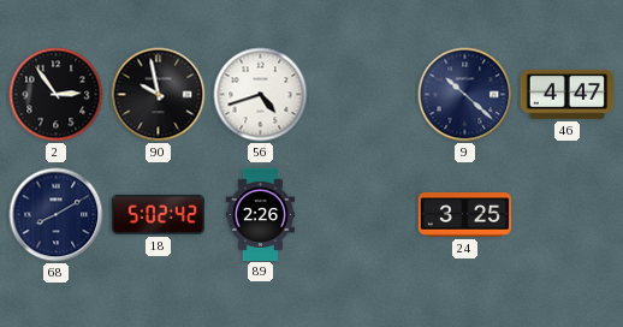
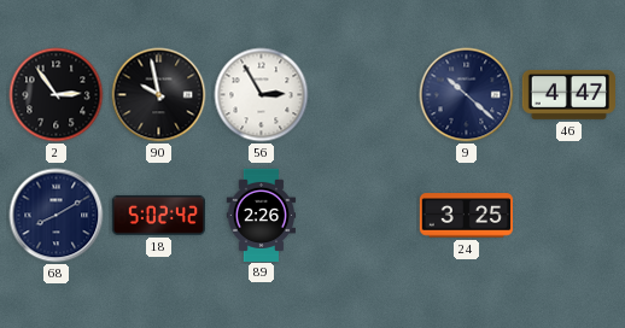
56: 4:42 -> 2:55 (262, 95)
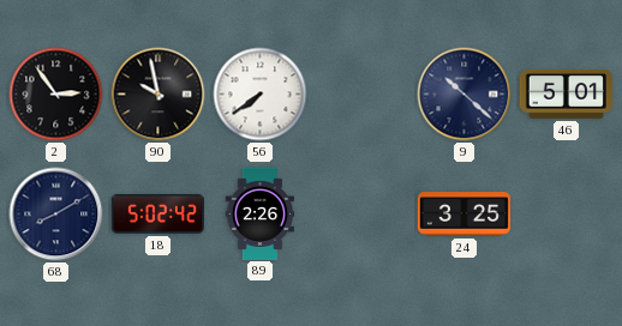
56: 2:55 -> 7:39 (261, 95)
46: 4:47 -> 5:01 (566, 93)
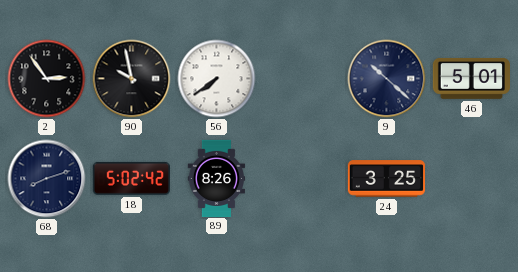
68: 8:10 -> 8:12 (47, 179)
89: 2:26 -> 8:26 (216, 178)
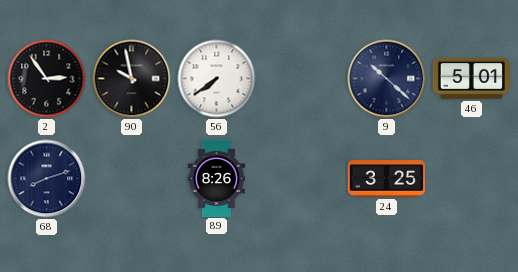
18: 5:02 -> none (131, 178)
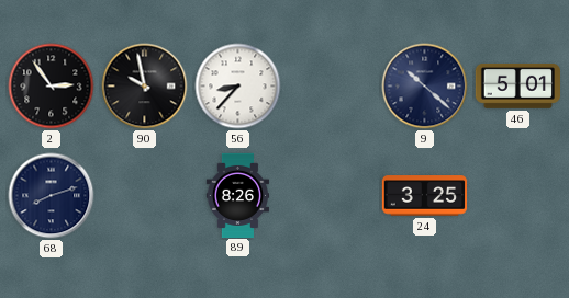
56: 7:39 -> 8:37 (238, 87)
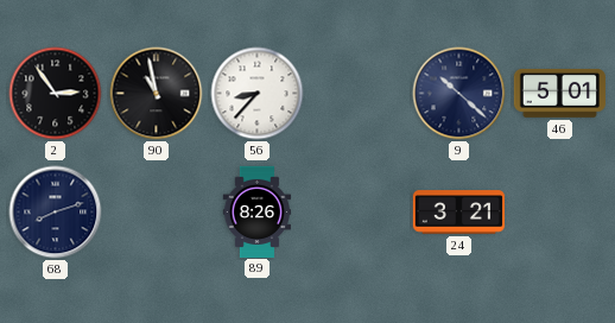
90: 9:58 -> 10:58 (157, 94)
24: 3:25 -> 3:21 (458, 213)
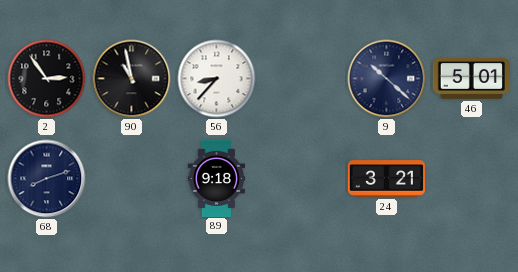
89: 8:26 -> 9:18 (216, 178)
